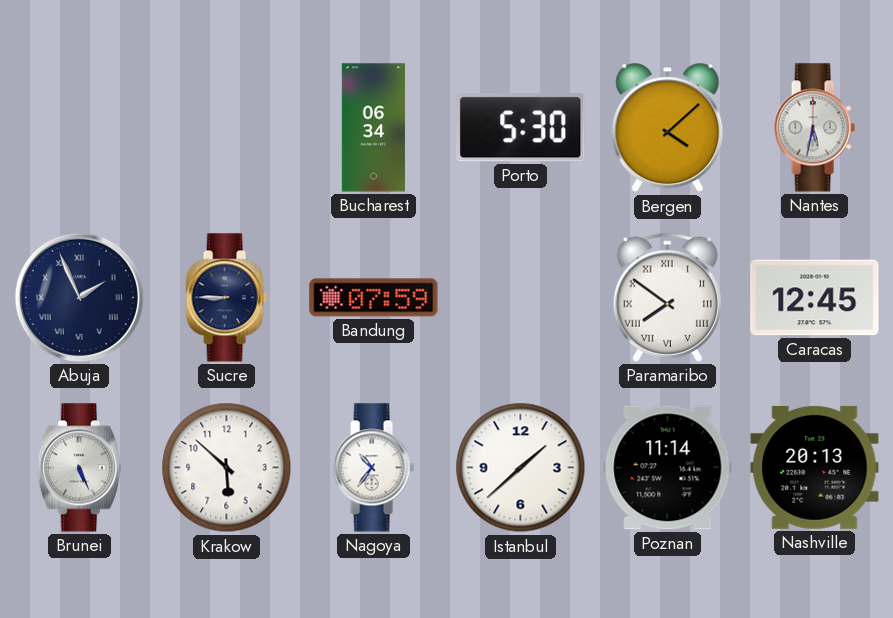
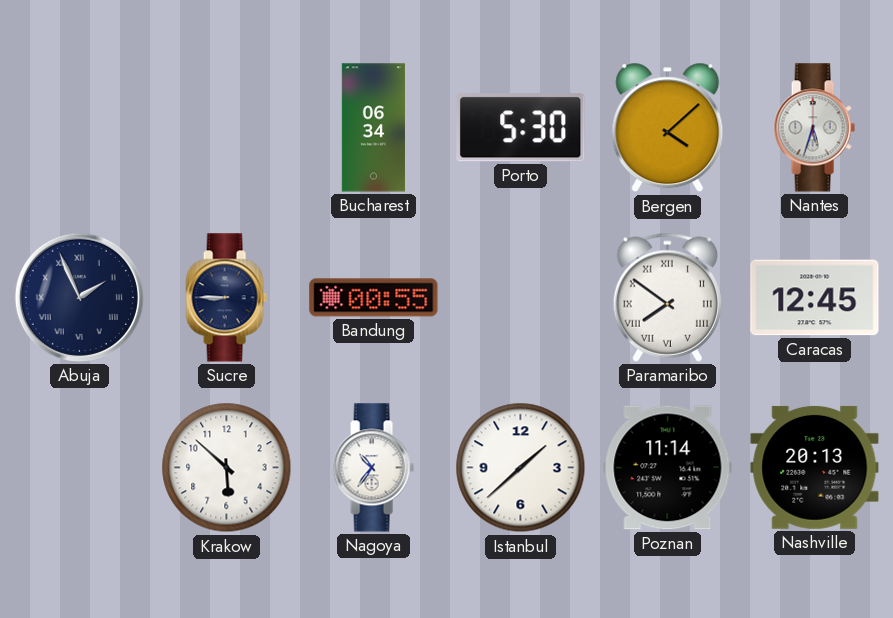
Nantes: 5:32 -> 5:33 (814, 128)
Bandung: 07:59 -> 00:55 (374, 298)
Brunei: 5:26 -> none (79, 468)
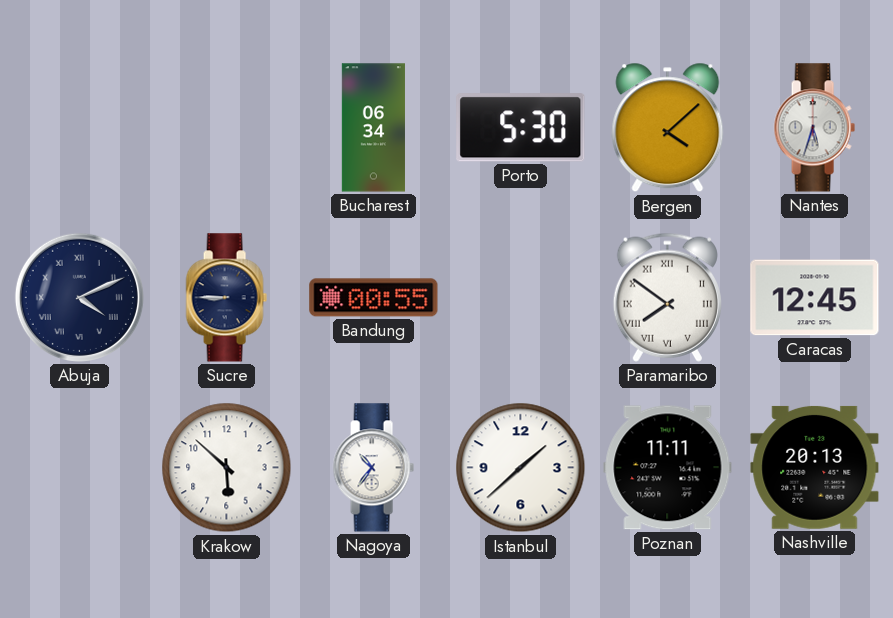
Abuja: 1:56 -> 4:11 (79, 297)
Poznan: 11:14 -> 11:11 (668, 468)
